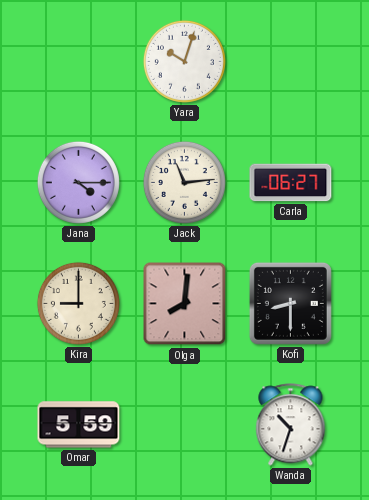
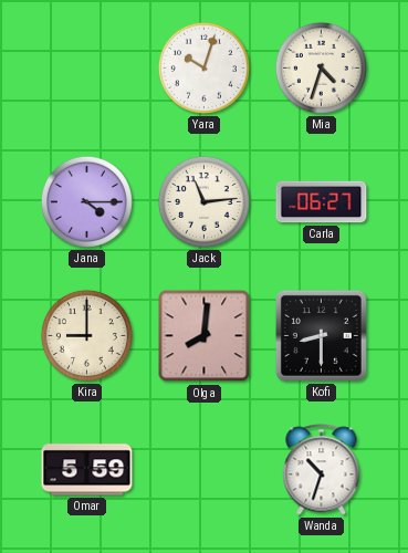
Mia: none -> 4:33 (321, 67)
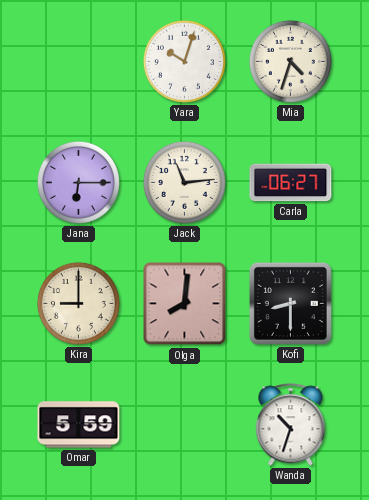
Jana: 4:15 -> 6:15 (78, 182)
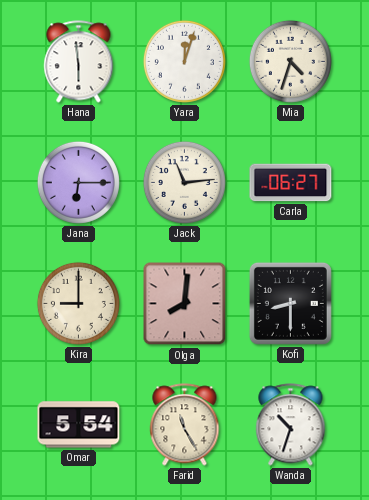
Hana: none -> 5:59 (79, 62)
Yara: 10:03 -> 12:03 (184, 61)
Omar: 5:59 -> 5:54 (79, 425)
Farid: none -> 11:25 (185, 425)
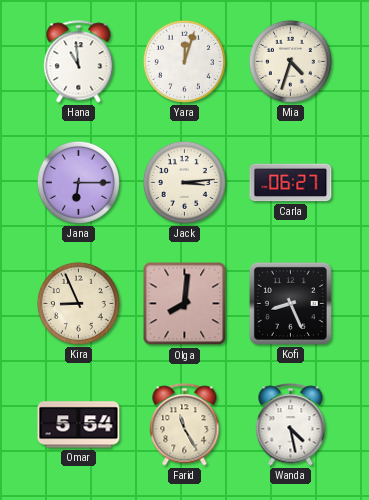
Hana: 5:59 -> 10:59 (79, 62)
Jack: 11:14 -> 3:14 (184, 182)
Kira: 9:00 -> 8:56 (78, 303)
Kofi: 8:30 -> 8:26 (290, 303)
Wanda: 10:33 -> 4:28 (291, 425)
